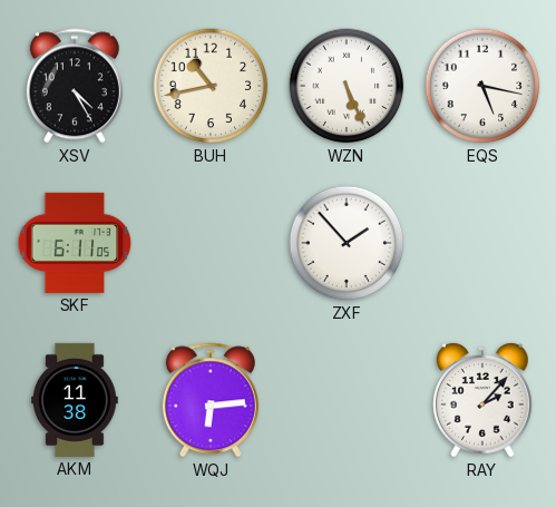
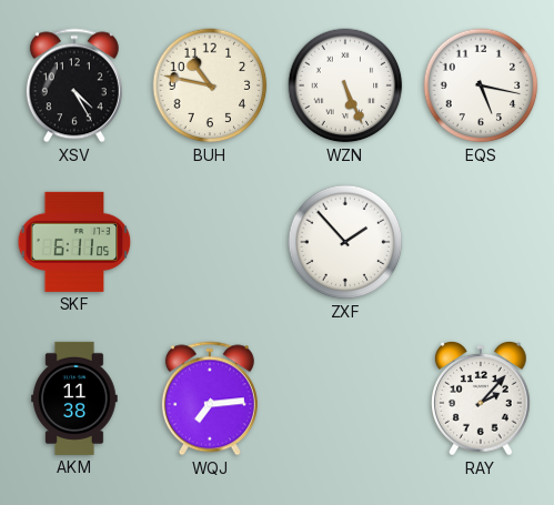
BUH: 10:43 -> 10:47 (210, 85)
WQJ: 6:14 -> 7:14 (210, 398)
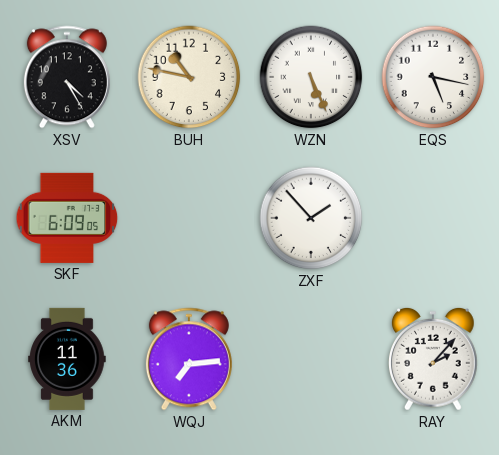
SKF: 6:11 -> 6:09 (67, 218)
AKM: 11:38 -> 11:36 (67, 359)
